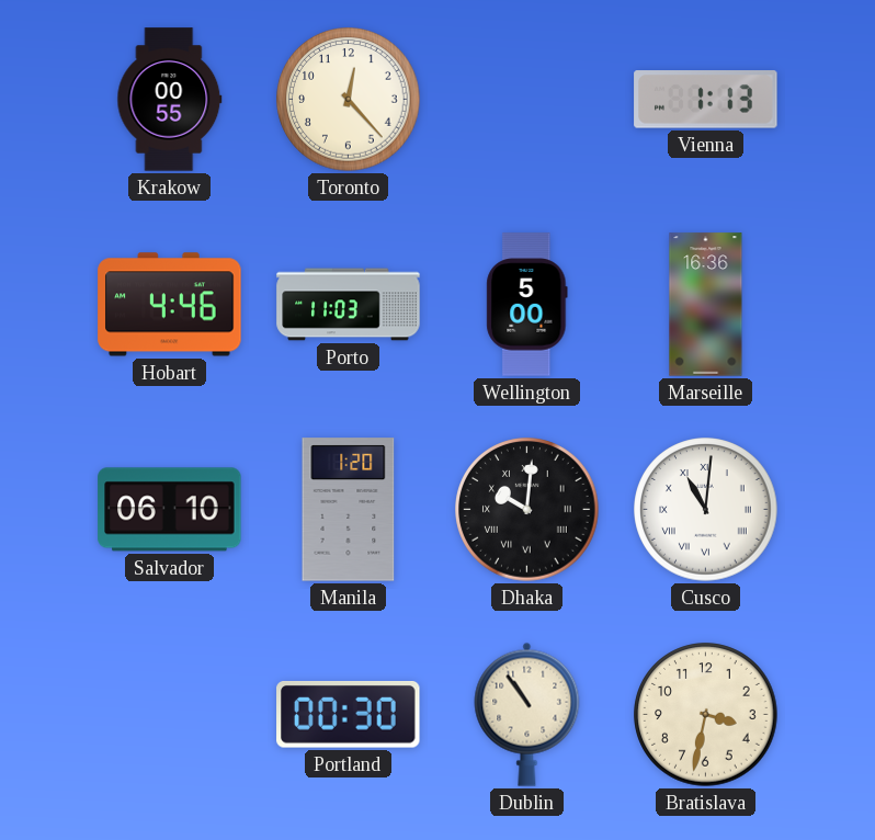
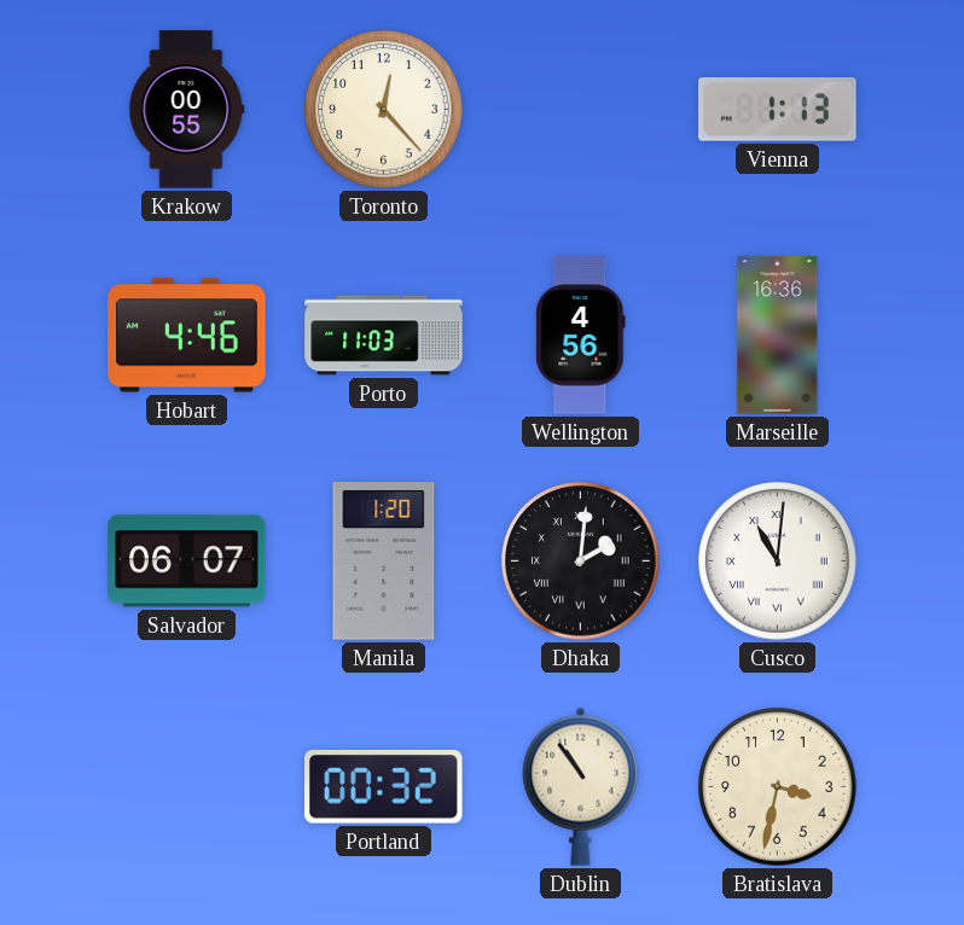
Wellington: 5:00 -> 4:56 (581, 336)
Salvador: 06:10 -> 06:07 (187, 562)
Dhaka: 10:01 -> 2:01 (581, 562)
Portland: 00:30 -> 00:32 (384, 787)
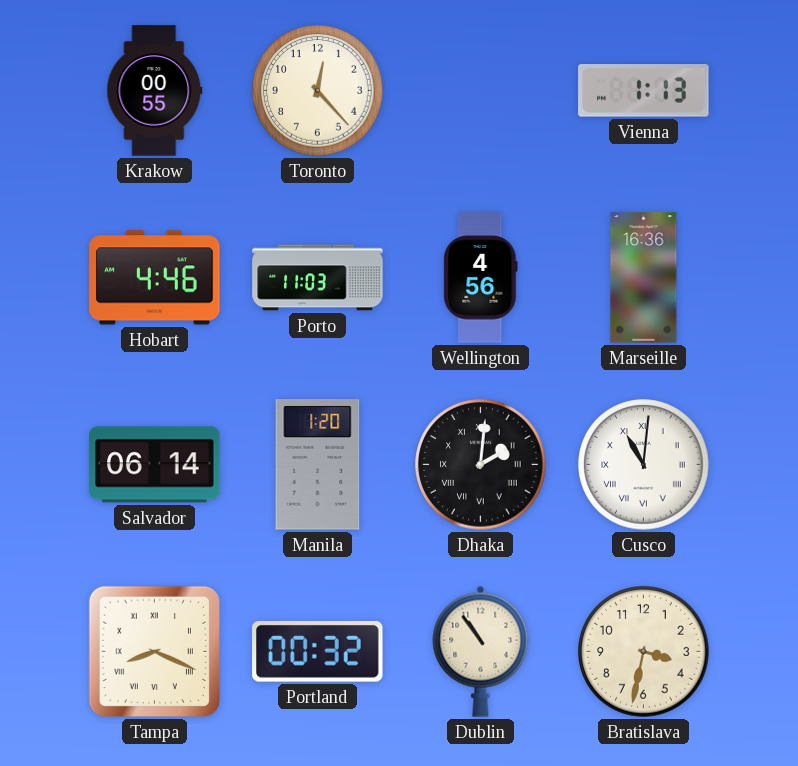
Salvador: 06:07 -> 06:14 (155, 465)
Tampa: none -> 8:19 (154, 651)
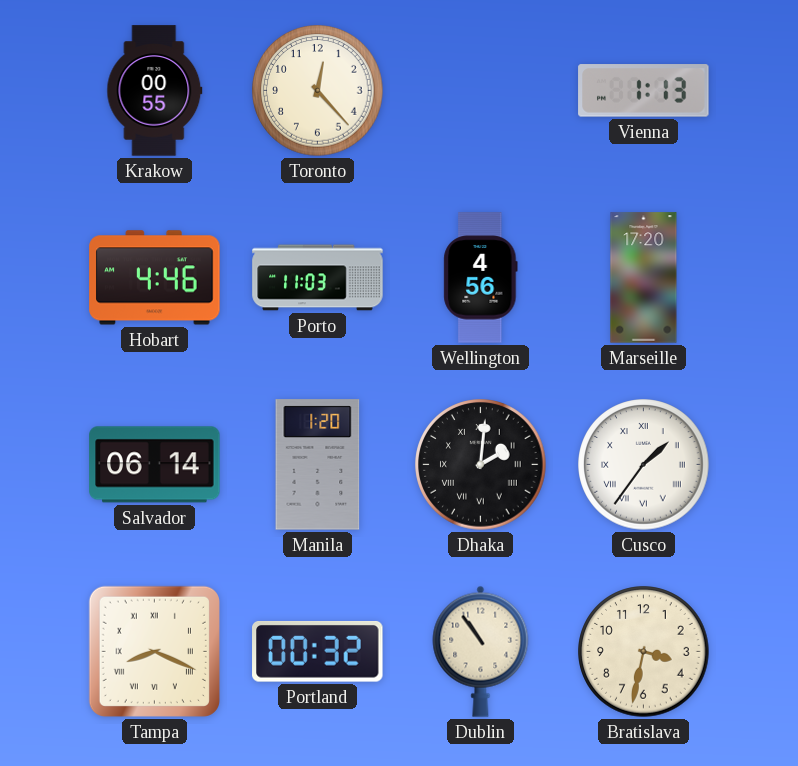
Marseille: 16:36 -> 17:20 (644, 278)
Cusco: 11:01 -> 1:36 (644, 465)
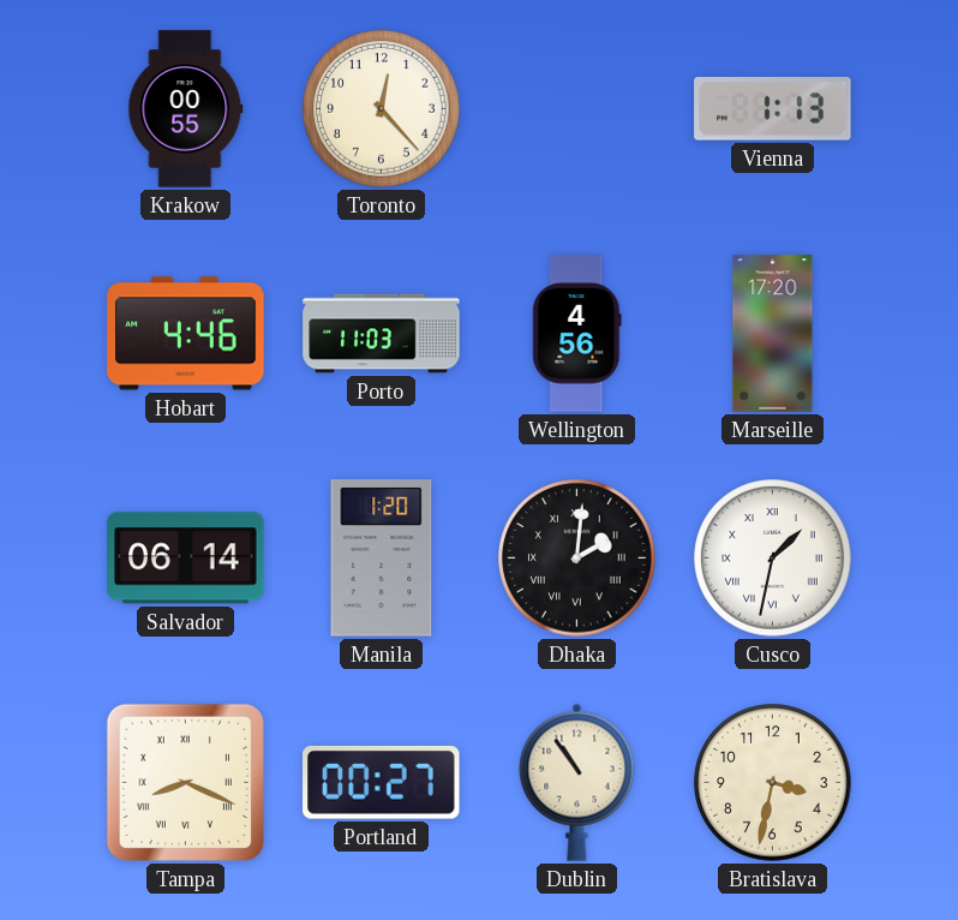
Cusco: 1:36 -> 1:32 (773, 558)
Portland: 00:32 -> 00:27 (382, 783)
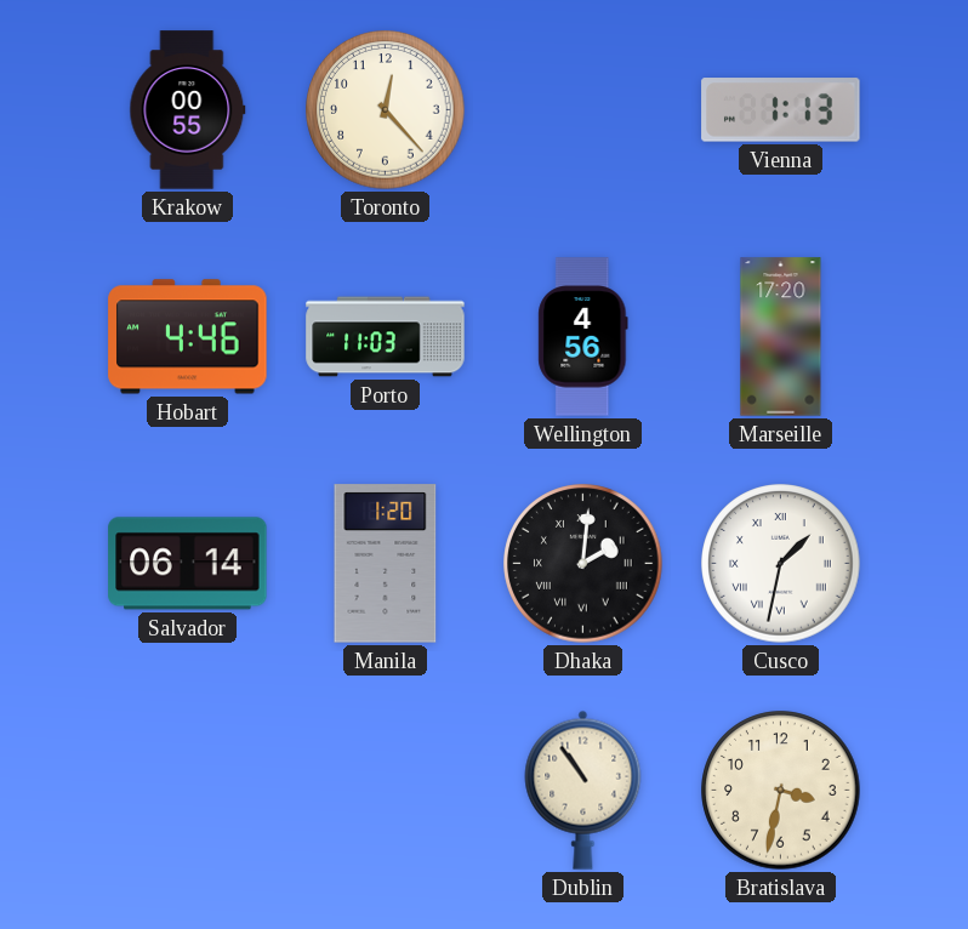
Tampa: 8:19 -> none (185, 782)
Portland: 00:27 -> none (382, 783)
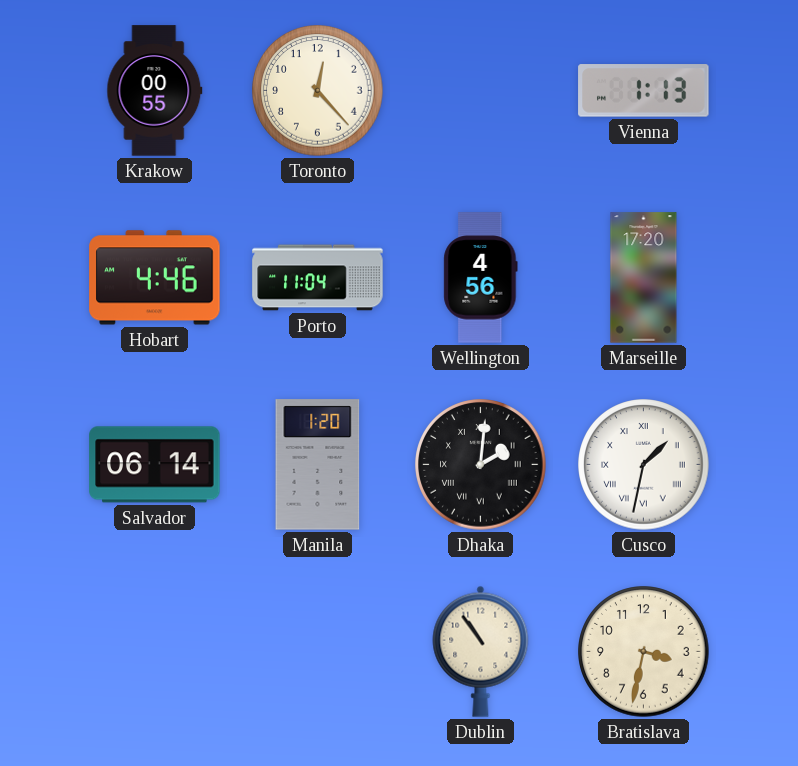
Porto: 11:03 -> 11:04 (318, 278)
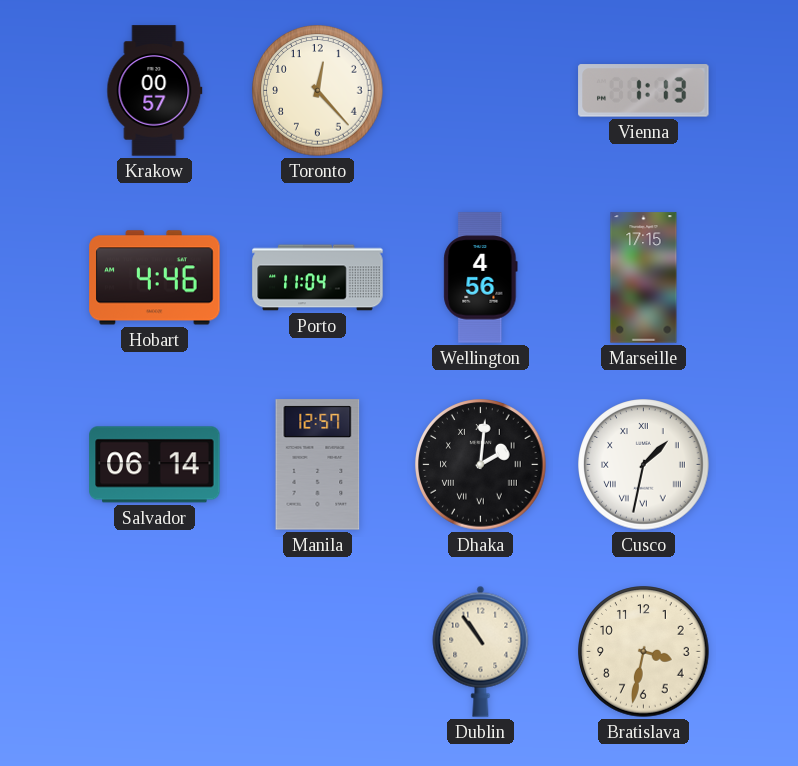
Krakow: 00:55 -> 00:57 (155, 91)
Marseille: 17:20 -> 17:15 (644, 278)
Manila: 1:20 -> 12:57 (318, 465)
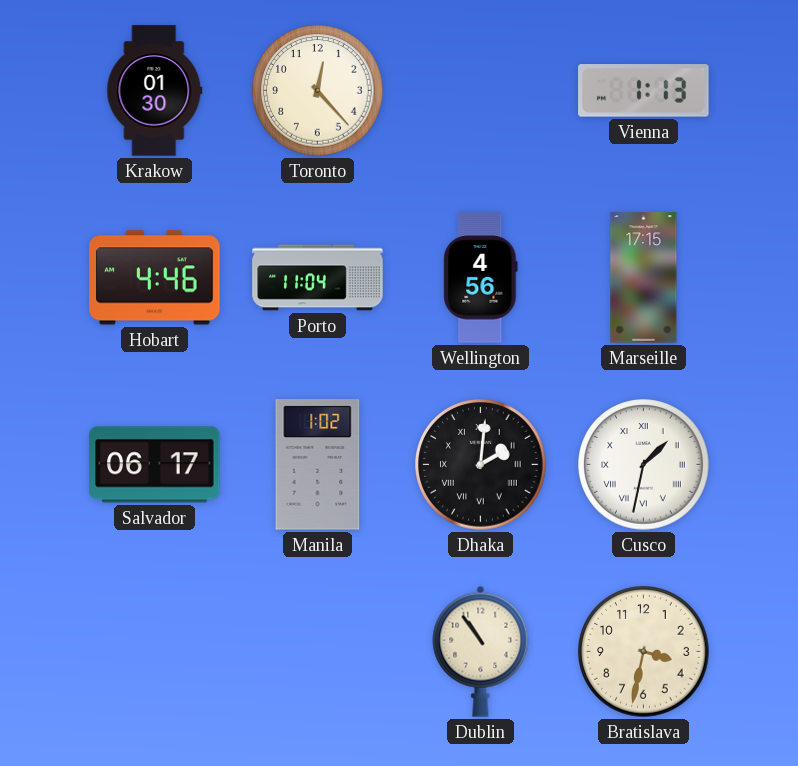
Krakow: 00:57 -> 01:30 (155, 91)
Salvador: 06:14 -> 06:17 (155, 465)
Manila: 12:57 -> 1:02 (318, 465)
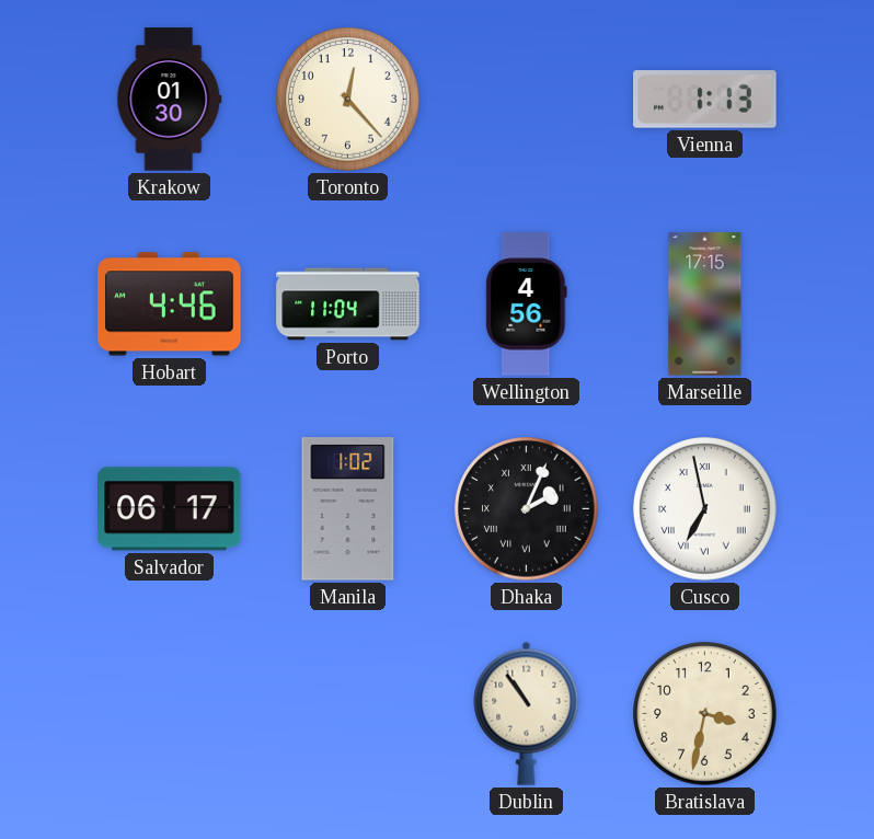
Dhaka: 2:01 -> 2:04 (527, 509)
Cusco: 1:32 -> 6:58 (705, 509)
